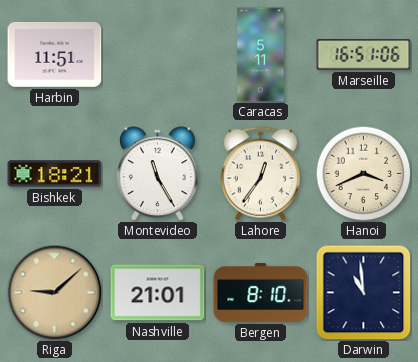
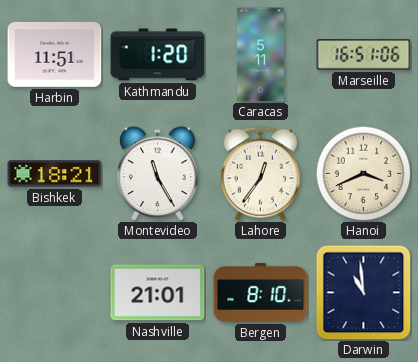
Kathmandu: none -> 1:20 (158, 55)
Riga: 9:08 -> none (54, 292)
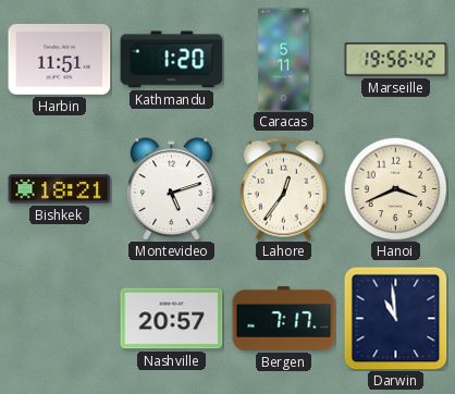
Marseille: 16:51 -> 19:56 (396, 60)
Montevideo: 11:25 -> 5:12 (172, 188)
Nashville: 21:01 -> 20:57 (172, 319)
Bergen: 8:10 -> 7:17 (284, 318)
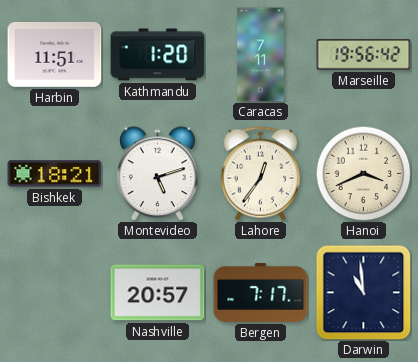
Caracas: 5:11 -> 7:11 (261, 55)
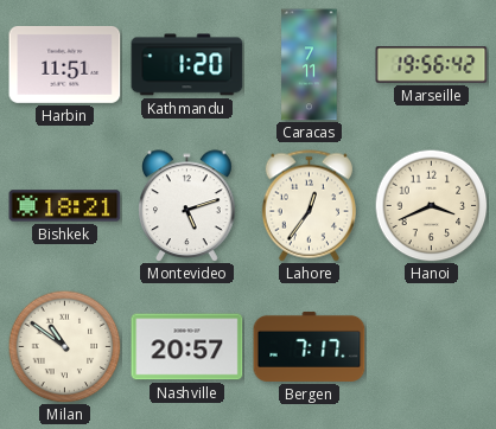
Milan: none -> 10:51 (64, 346)
Darwin: 10:59 -> none (364, 293)
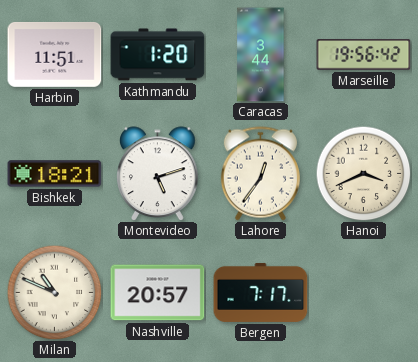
Caracas: 7:11 -> 3:44 (261, 55)
Milan: 10:51 -> 10:49 (54, 292)
